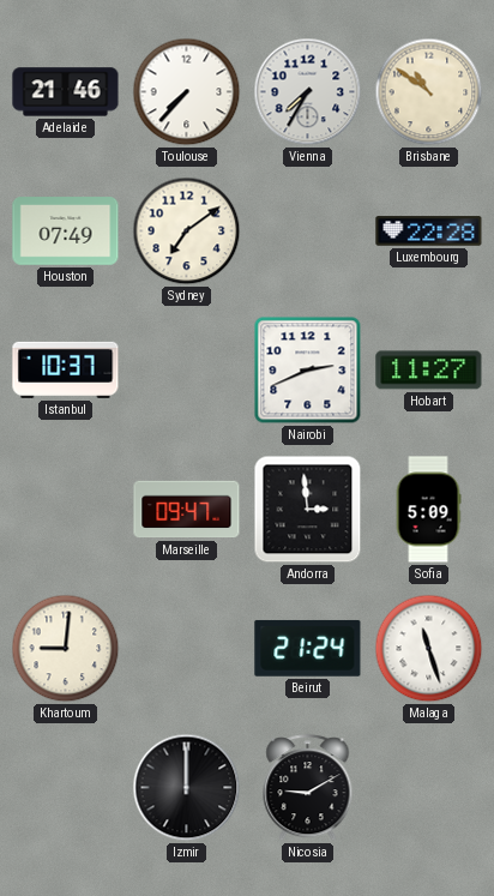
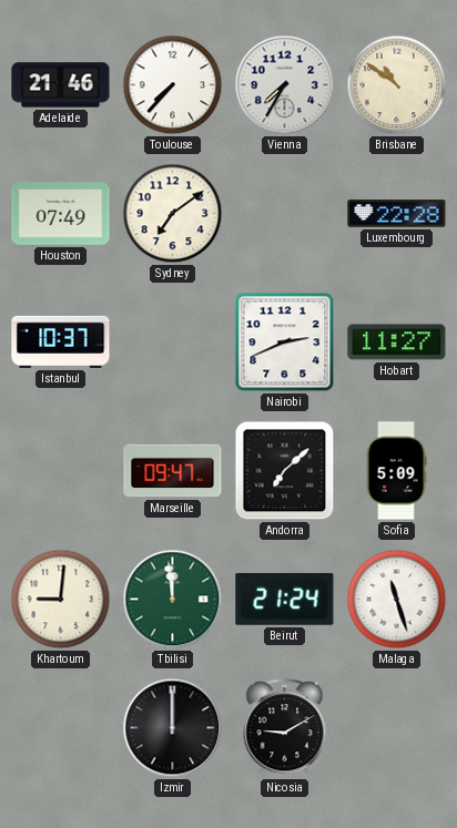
Andorra: 2:59 -> 7:08 (285, 471)
Tbilisi: none -> 11:59 (173, 600)
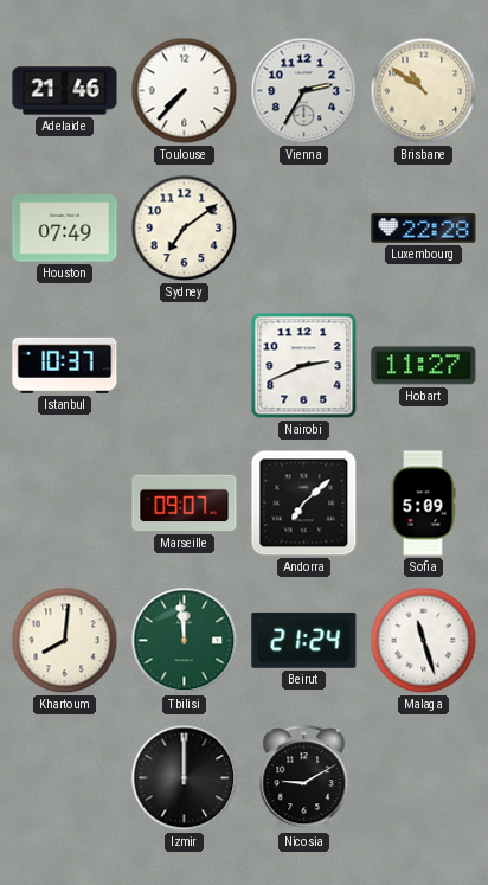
Vienna: 7:35 -> 2:35 (304, 91)
Marseille: 09:47 -> 09:07 (185, 504)
Khartoum: 9:01 -> 8:01 (65, 641)
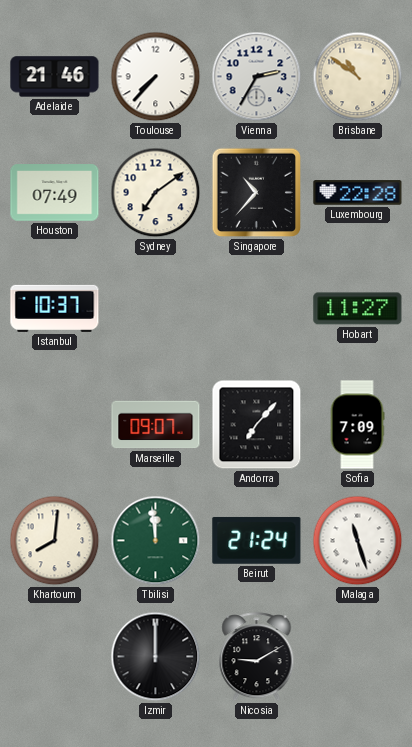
Singapore: none -> 10:37 (257, 193)
Nairobi: 2:41 -> none (304, 366)
Andorra: 7:08 -> 7:07 (257, 425)
Sofia: 5:09 -> 7:09 (357, 425)
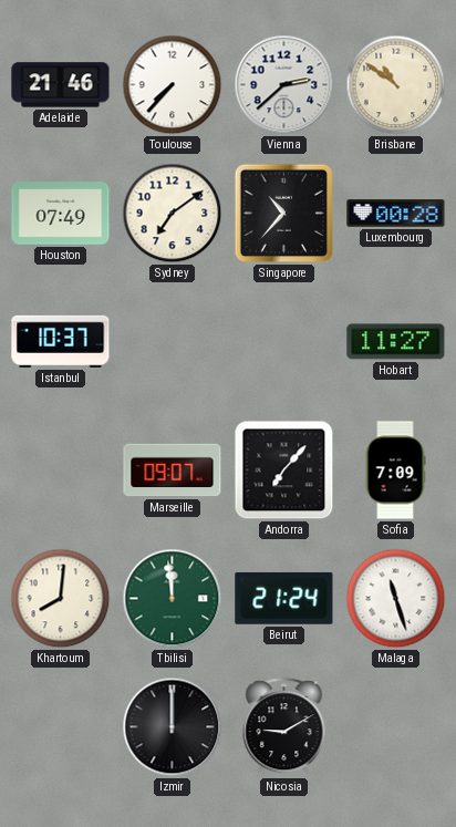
Vienna: 2:35 -> 2:38 (284, 85)
Luxembourg: 22:28 -> 00:28 (396, 214)
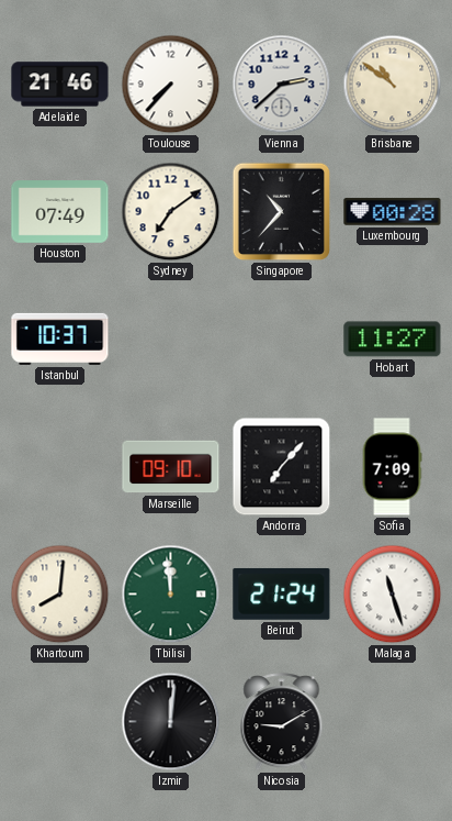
Marseille: 09:07 -> 09:10 (171, 467)
Izmir: 12:00 -> 12:01 (171, 722)
